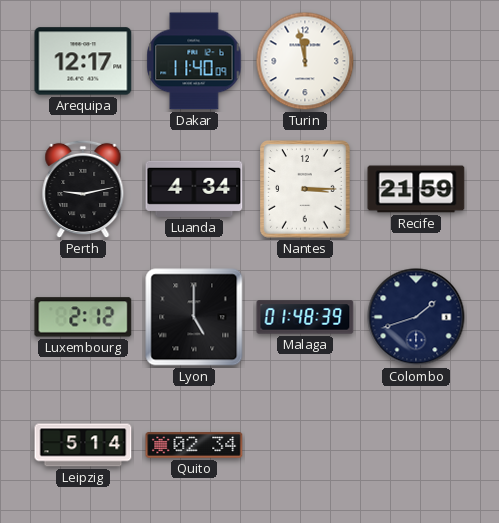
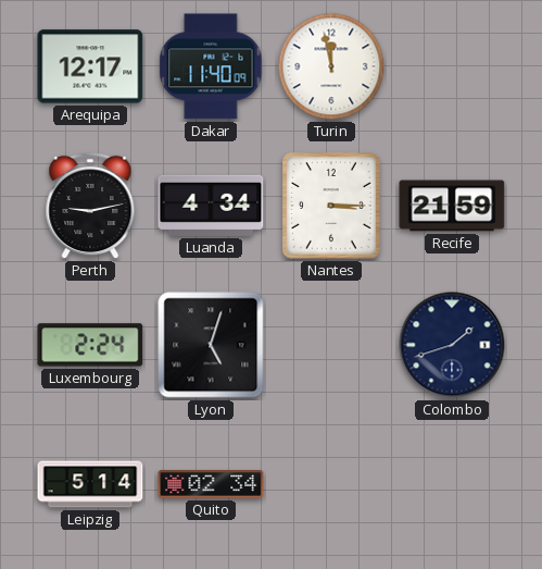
Luxembourg: 2:12 -> 2:24 (90, 345)
Lyon: 5:00 -> 5:03 (211, 345)
Malaga: 01:48 -> none (305, 317)
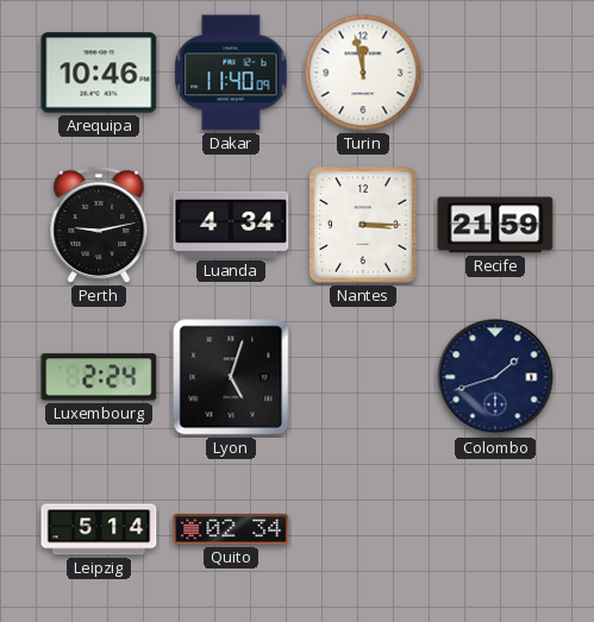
Arequipa: 12:17 -> 10:46 (99, 73)
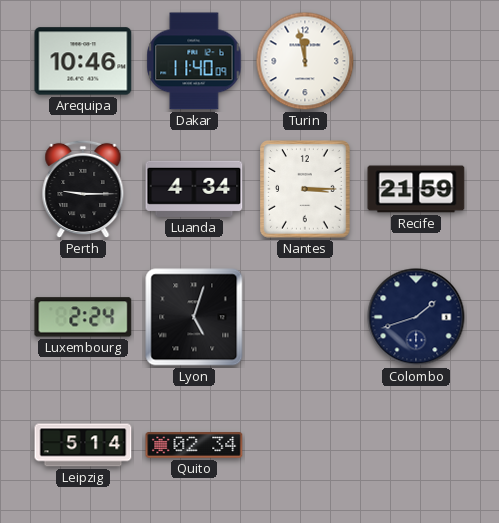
Perth: 9:13 -> 9:15 (83, 189)
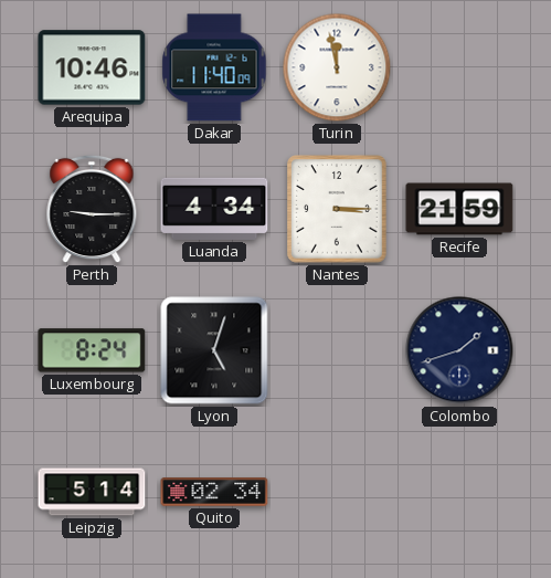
Luxembourg: 2:24 -> 8:24 (92, 350)
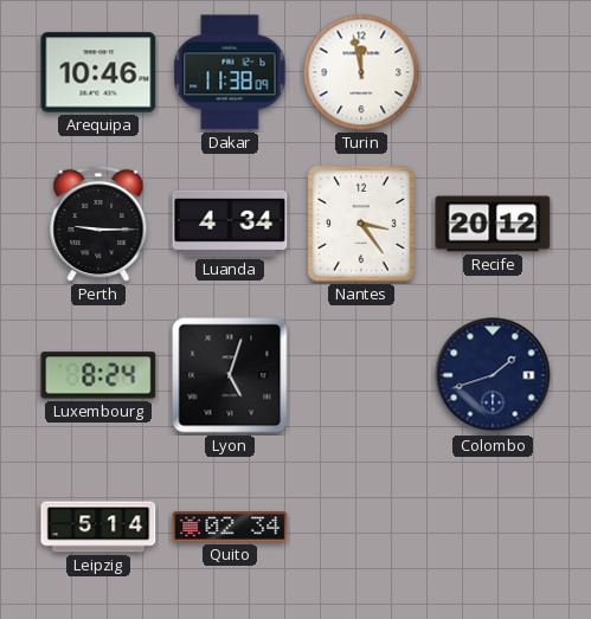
Dakar: 11:40 -> 11:38 (230, 72)
Nantes: 3:15 -> 3:24 (362, 224)
Recife: 21:59 -> 20:12 (493, 224)
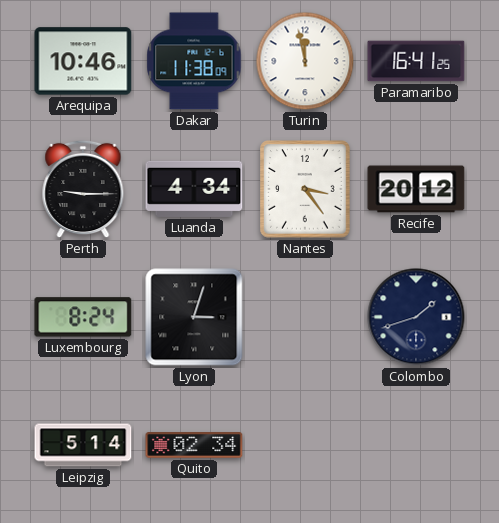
Paramaribo: none -> 16:41 (416, 61)
Lyon: 5:03 -> 3:03 (194, 317)
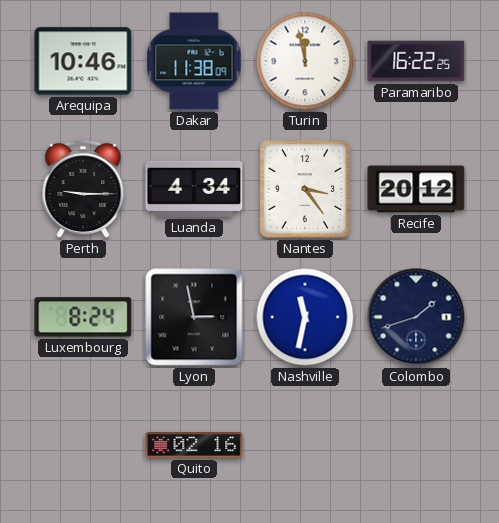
Paramaribo: 16:41 -> 16:22 (416, 61)
Lyon: 3:03 -> 2:58 (194, 317)
Nashville: none -> 11:32 (305, 317)
Leipzig: 5:14 -> none (83, 445)
Quito: 02:34 -> 02:16 (194, 445)
